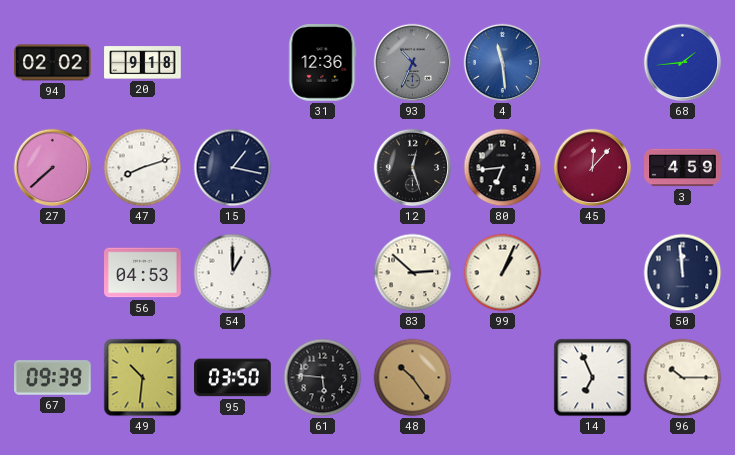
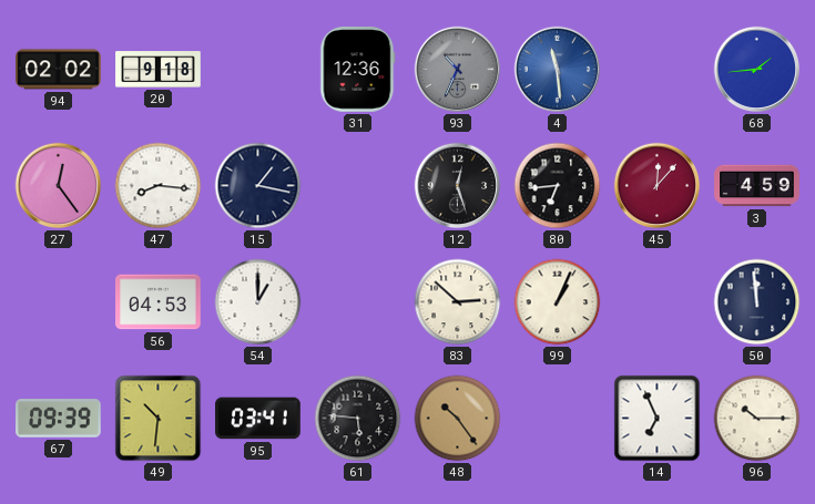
27: 7:38 -> 12:24 (59, 186)
47: 8:12 -> 8:16 (159, 186)
95: 03:50 -> 03:41 (258, 419)
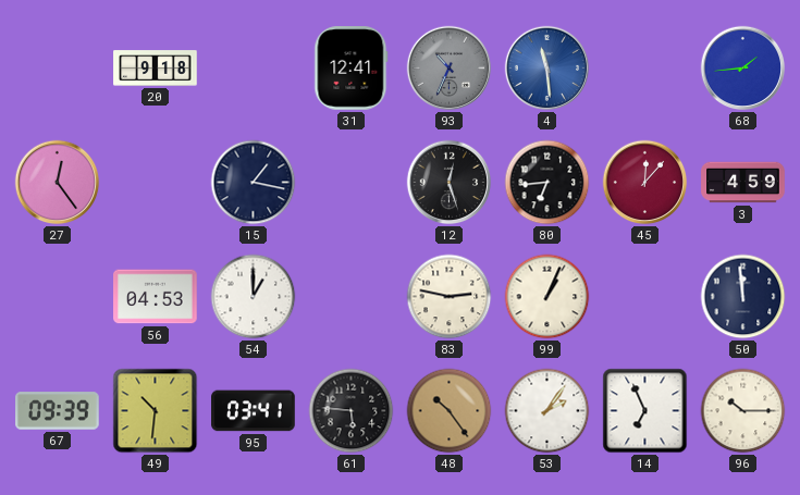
94: 02:02 -> none (59, 70)
31: 12:36 -> 12:41 (352, 69)
47: 8:16 -> none (159, 186)
83: 2:52 -> 2:47 (450, 297)
53: none -> 2:06 (547, 411)
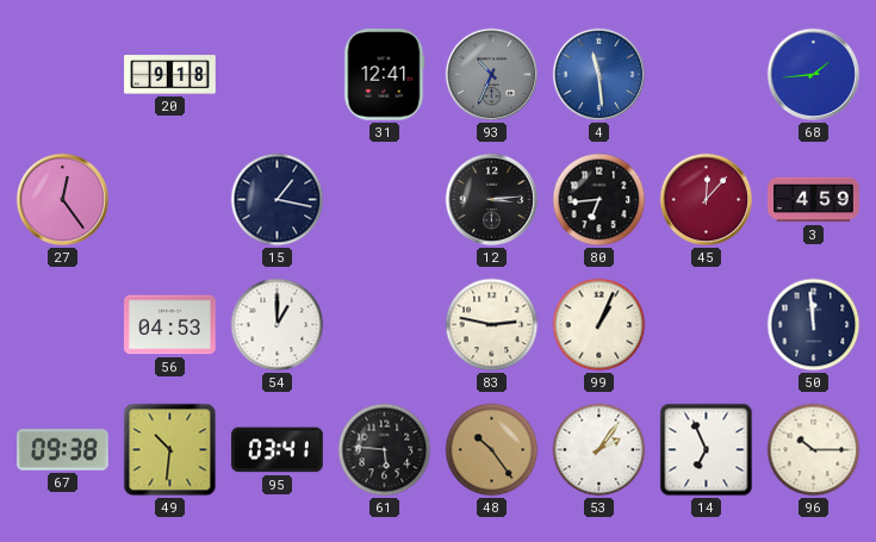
12: 12:27 -> 3:14 (492, 200)
67: 09:39 -> 09:38 (63, 450)
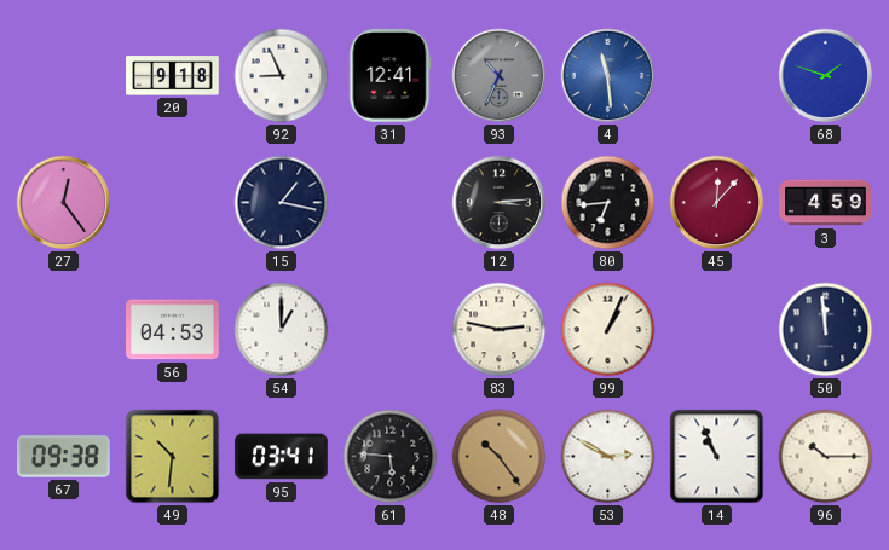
92: none -> 8:56 (282, 76)
68: 1:44 -> 1:48 (826, 76)
53: 2:06 -> 2:50 (608, 457)
14: 6:56 -> 10:56 (717, 457)
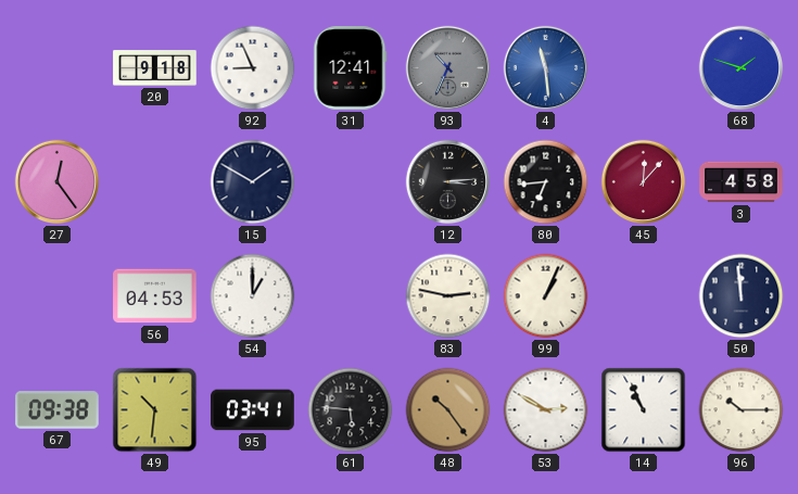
15: 1:17 -> 1:50 (253, 182)
3: 4:59 -> 4:58 (742, 182)
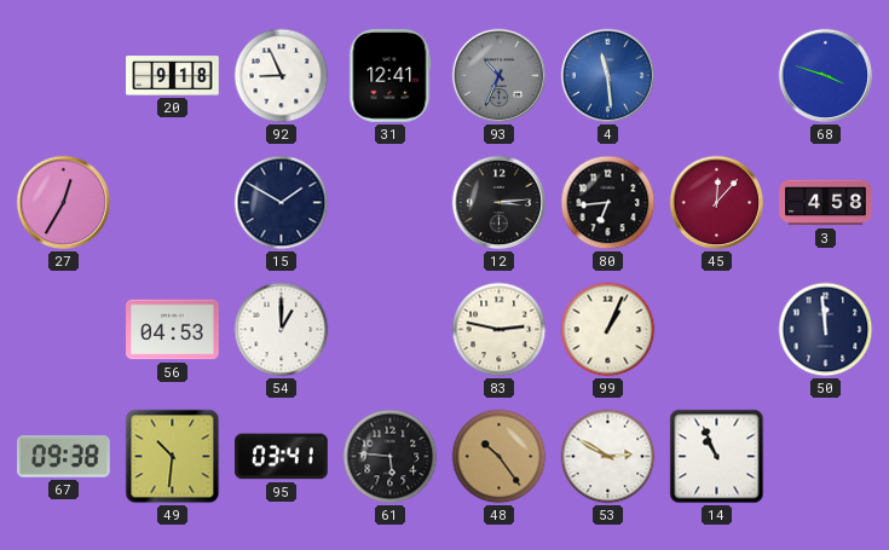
68: 1:48 -> 3:48 (826, 76)
27: 12:24 -> 12:35 (64, 203)
96: 10:15 -> none (742, 410)
